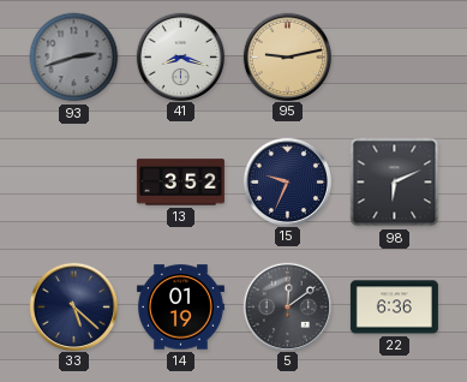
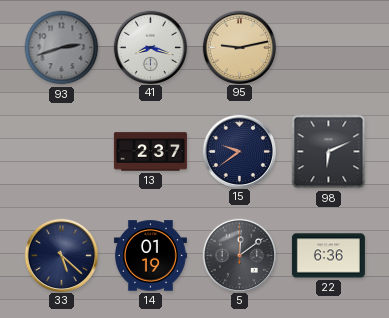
13: 3:52 -> 2:37 (150, 152)
15: 9:34 -> 9:39 (239, 151)
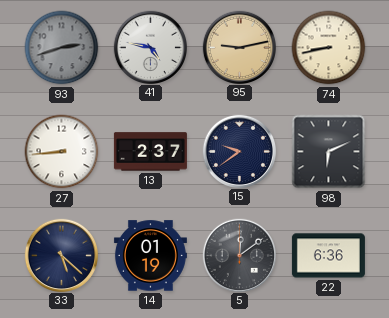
41: 8:18 -> 4:47 (150, 47)
74: none -> 8:43 (329, 48)
27: none -> 8:44 (62, 152)
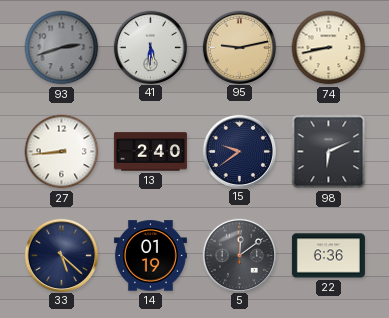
41: 4:47 -> 5:31 (150, 47)
13: 2:37 -> 2:40 (150, 152)
